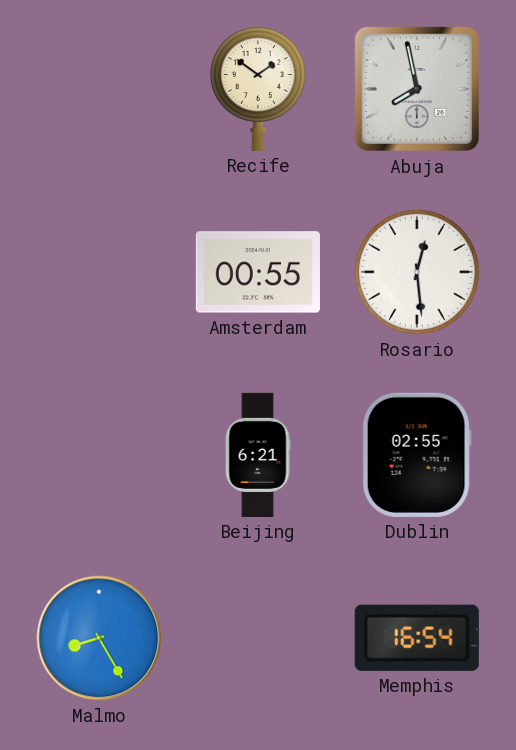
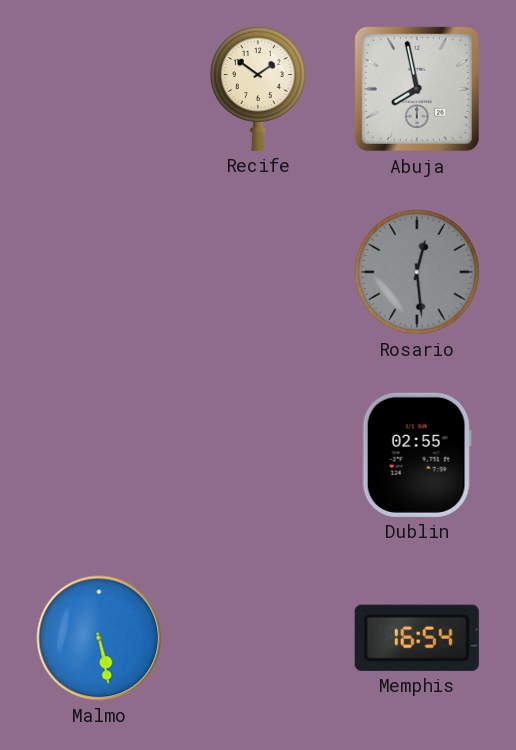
Amsterdam: 00:55 -> none (258, 272)
Rosario dial: white -> grey (417, 272)
Beijing: 6:21 -> none (258, 455)
Malmo: 8:25 -> 5:28 (99, 638)
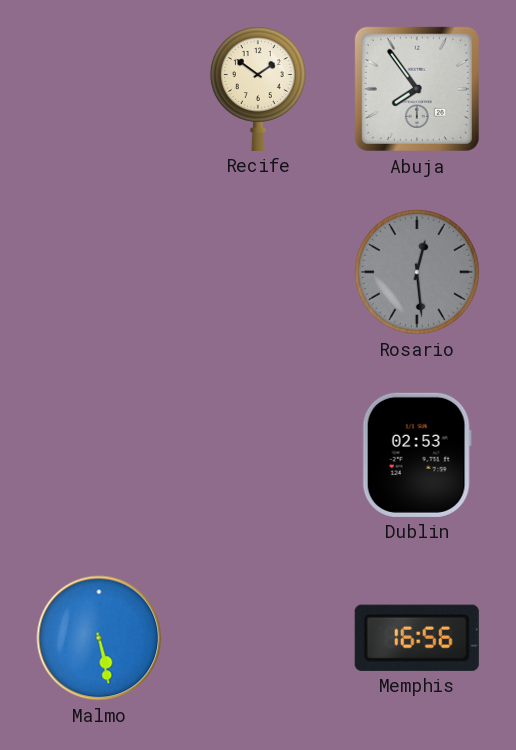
Abuja: 7:58 -> 7:54 (417, 89)
Dublin: 02:55 -> 02:53 (417, 455)
Memphis: 16:54 -> 16:56 (417, 638)
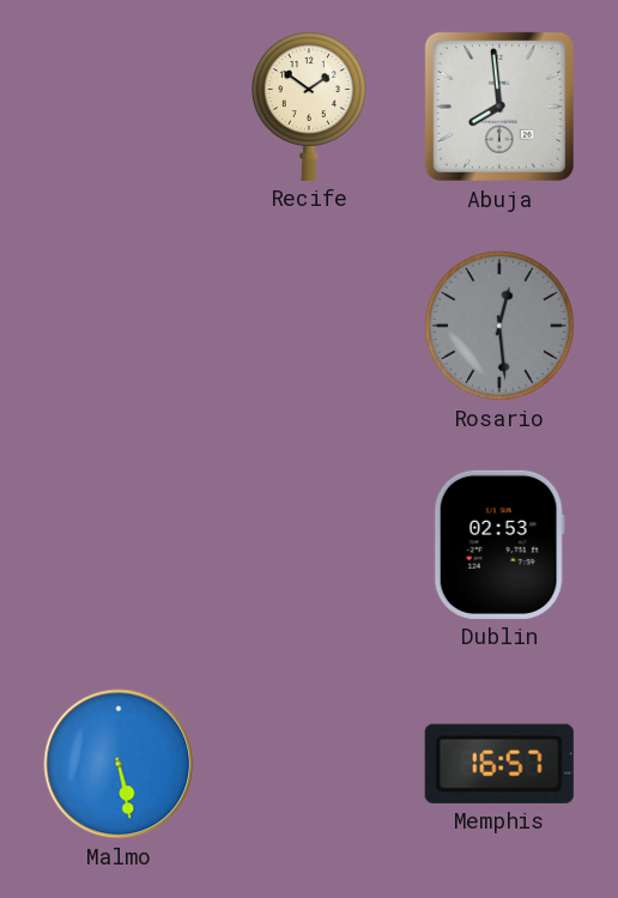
Abuja: 7:54 -> 7:59 (499, 107)
Memphis: 16:56 -> 16:57 (499, 764)
